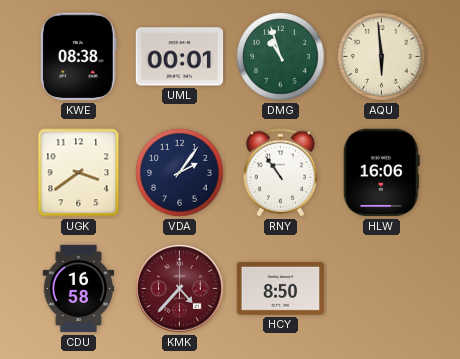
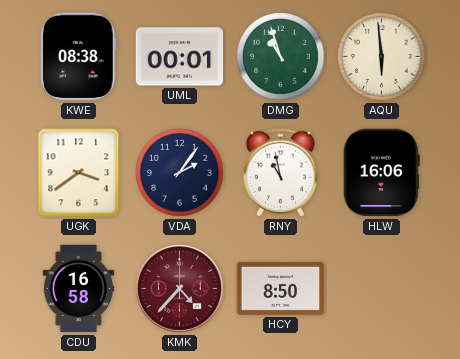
RNY: 10:54 -> 10:58 (280, 173)
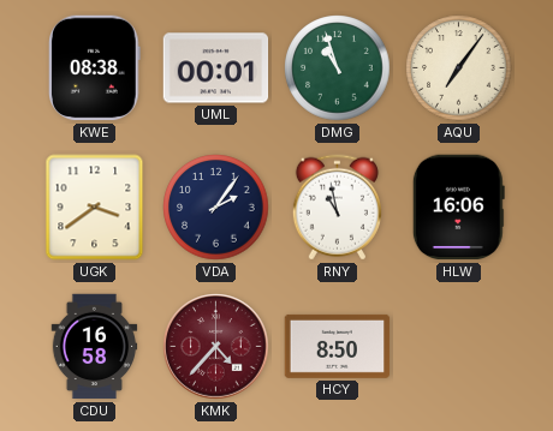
AQU: 5:59 -> 7:06 (459, 68)
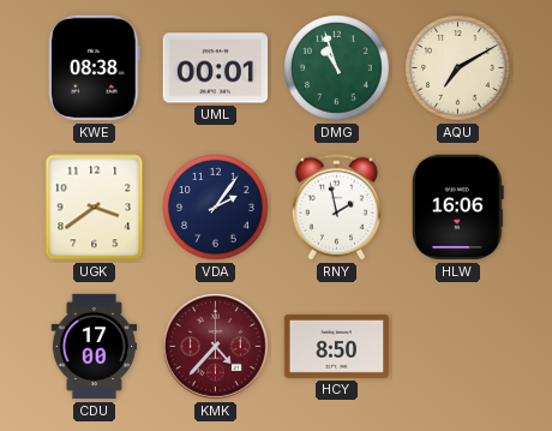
AQU: 7:06 -> 7:10 (458, 68)
RNY: 10:58 -> 1:58 (336, 208)
CDU: 16:58 -> 17:00 (95, 347)
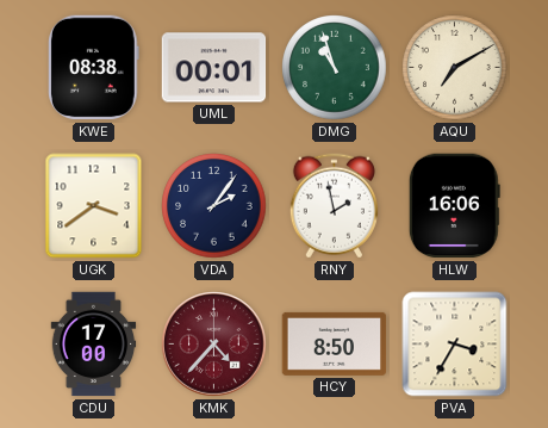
PVA: none -> 3:35 (455, 345)
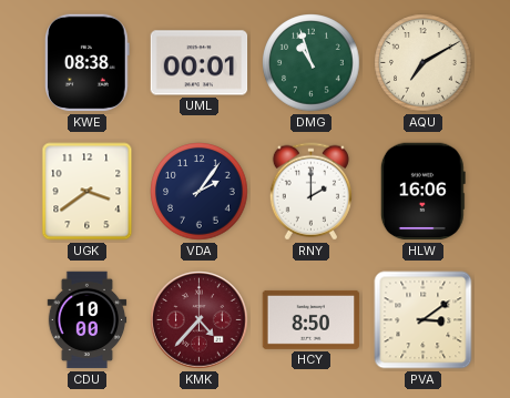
RNY: 1:58 -> 2:00 (310, 192)
CDU: 17:00 -> 10:00 (88, 320)
PVA: 3:35 -> 3:09 (424, 320)
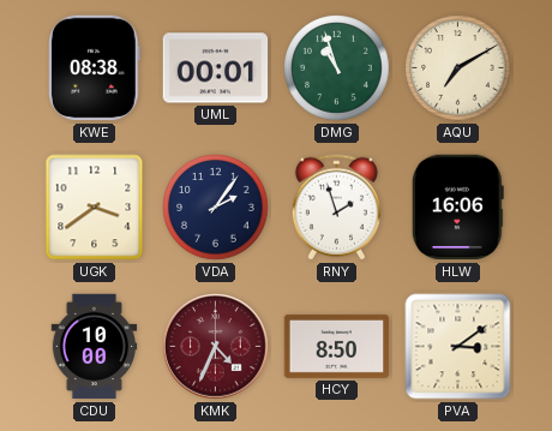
RNY: 2:00 -> 1:57 (336, 208)
KMK: 4:37 -> 4:34 (216, 347)
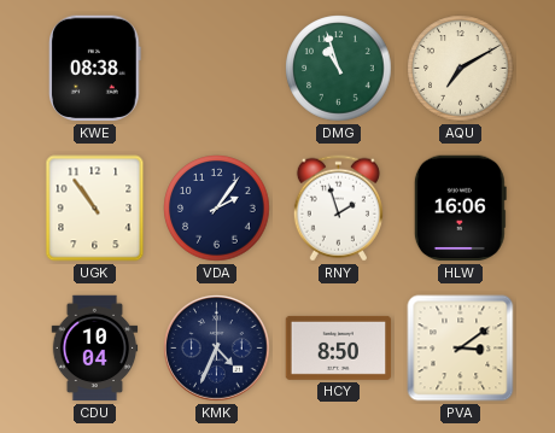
UML: 00:01 -> none (216, 68)
UGK: 3:39 -> 10:54 (95, 209)
CDU: 10:00 -> 10:04 (95, 349)
KMK dial: burgundy -> navy (217, 349)
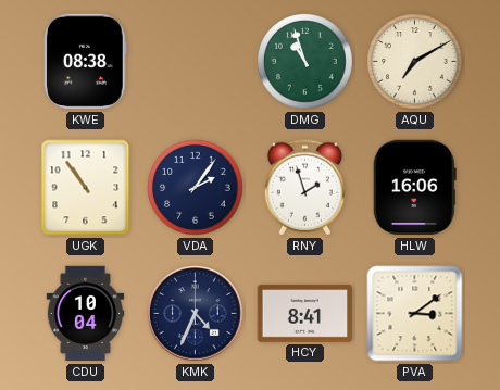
HCY: 8:50 -> 8:41 (305, 313)
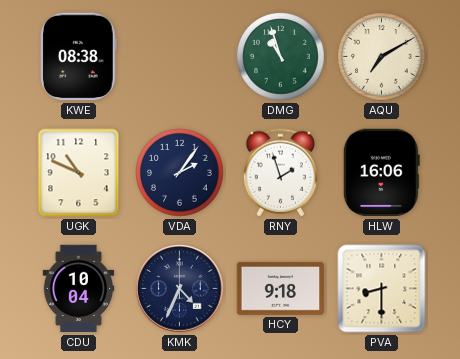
UGK: 10:54 -> 10:49 (79, 173)
HCY: 8:41 -> 9:18 (281, 288)
PVA: 3:09 -> 8:30 (382, 289)
